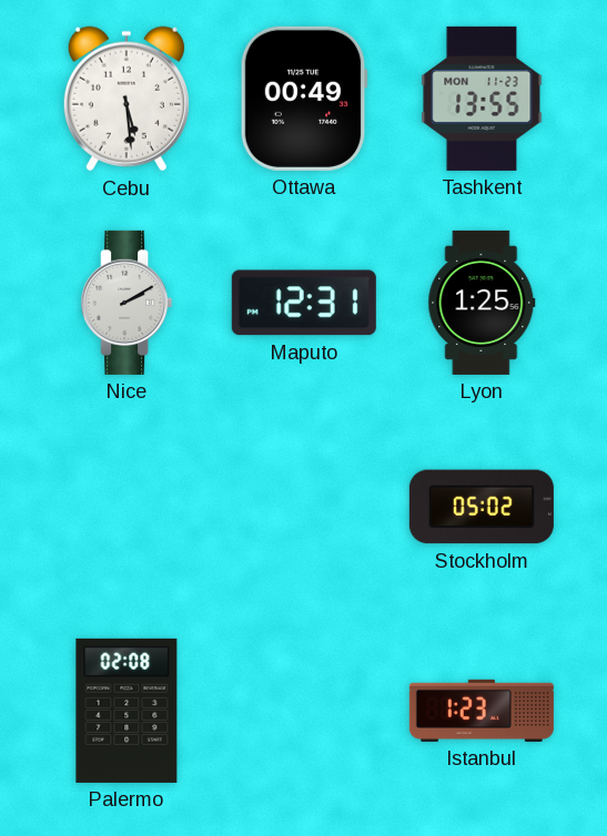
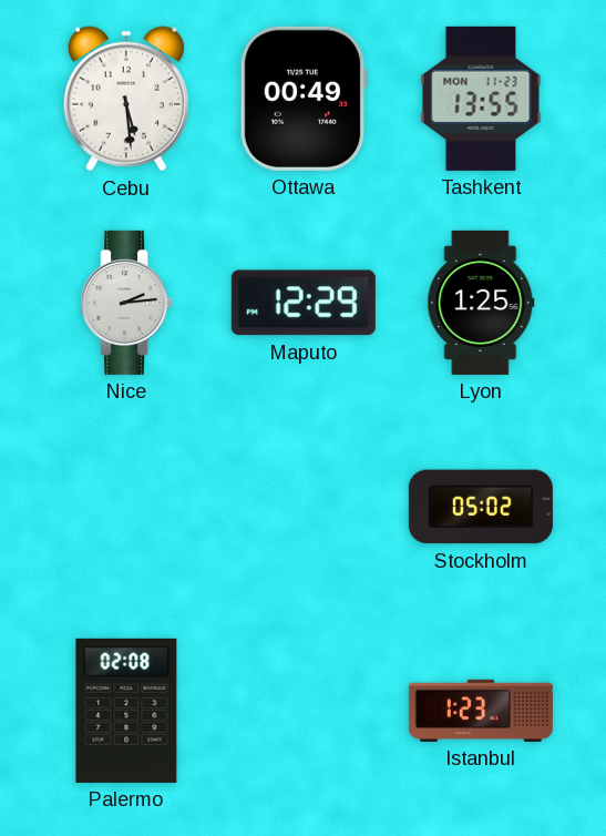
Nice: 2:10 -> 2:14 (126, 303)
Maputo: 12:31 -> 12:29 (304, 303)
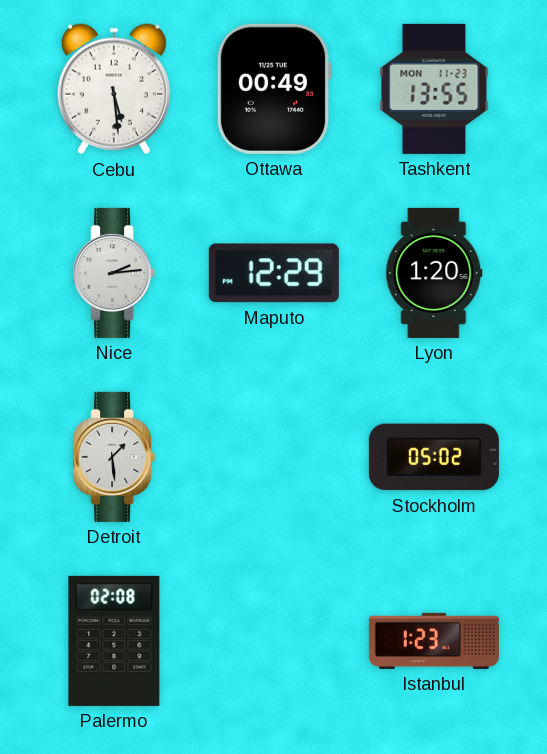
Lyon: 1:25 -> 1:20 (434, 273)
Detroit: none -> 1:29 (114, 457)
